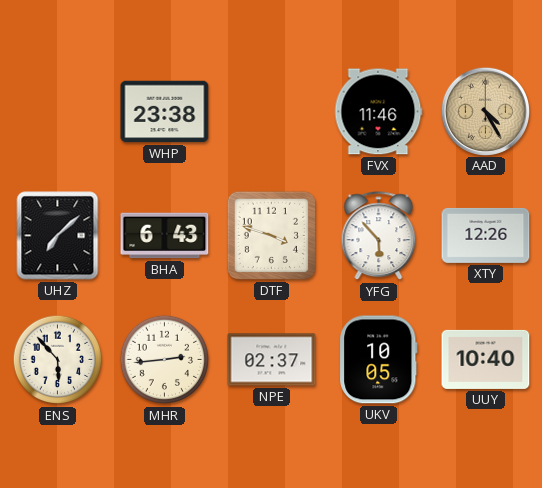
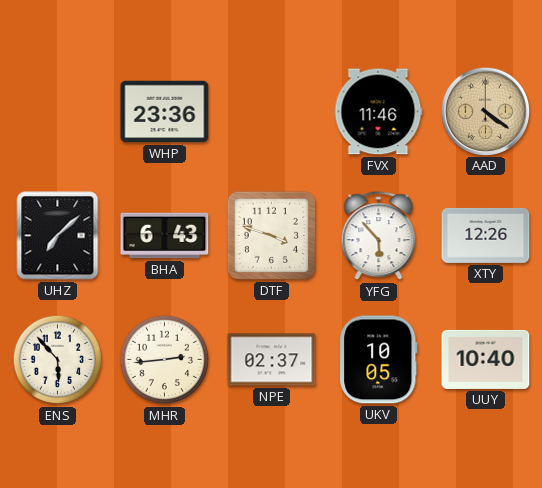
WHP: 23:38 -> 23:36 (165, 112)
AAD: 4:25 -> 4:21 (485, 111)
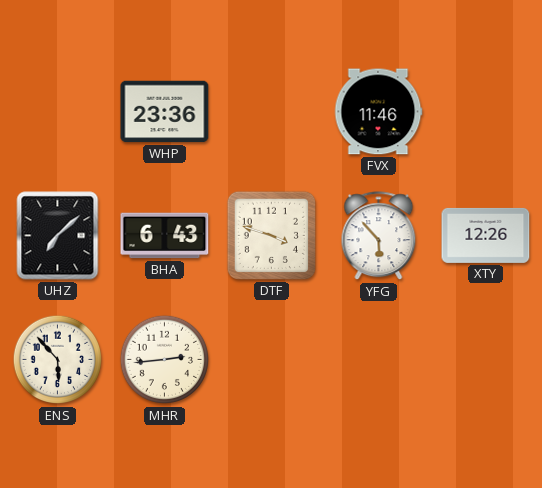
AAD: 4:21 -> none (485, 111)
NPE: 02:37 -> none (272, 360)
UKV: 10:05 -> none (379, 360)
UUY: 10:40 -> none (486, 359)
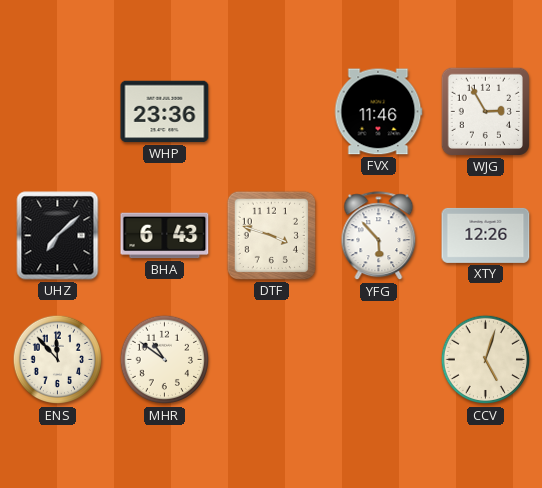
WJG: none -> 2:55 (485, 111)
ENS: 5:53 -> 11:53 (58, 360)
MHR: 2:44 -> 10:51 (165, 360)
CCV: none -> 5:03 (486, 360)
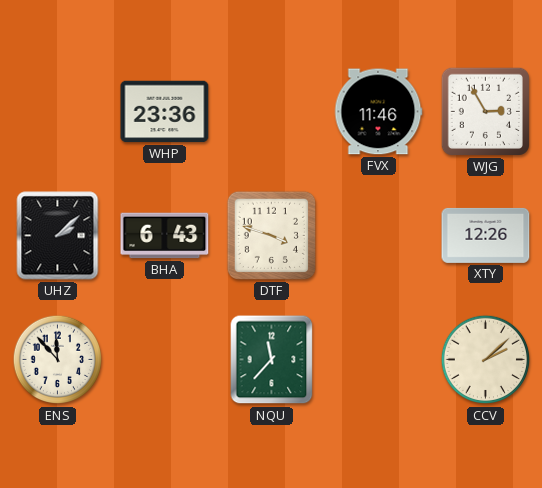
UHZ: 7:08 -> 2:08 (58, 236)
YFG: 5:53 -> none (379, 236)
MHR: 10:51 -> none (165, 360)
NQU: none -> 11:37 (272, 360)
CCV: 5:03 -> 2:08 (486, 360)
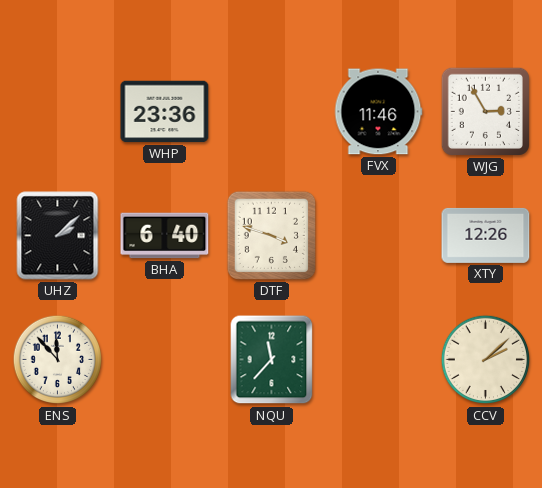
BHA: 6:43 -> 6:40 (165, 236)
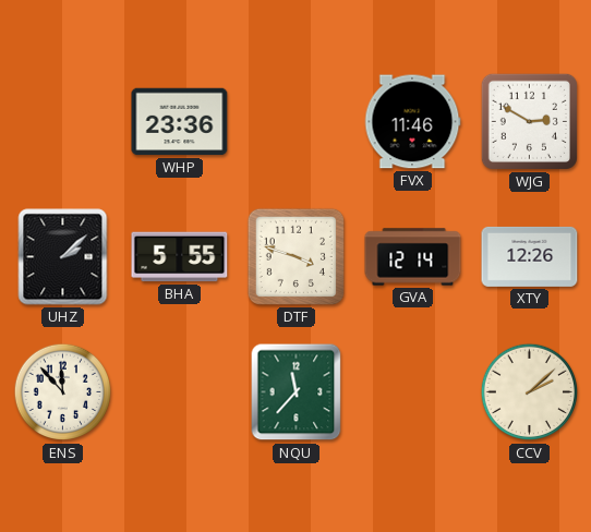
WJG: 2:55 -> 2:50 (529, 121)
BHA: 6:40 -> 5:55 (180, 257)
GVA: none -> 12:14 (413, 257)
